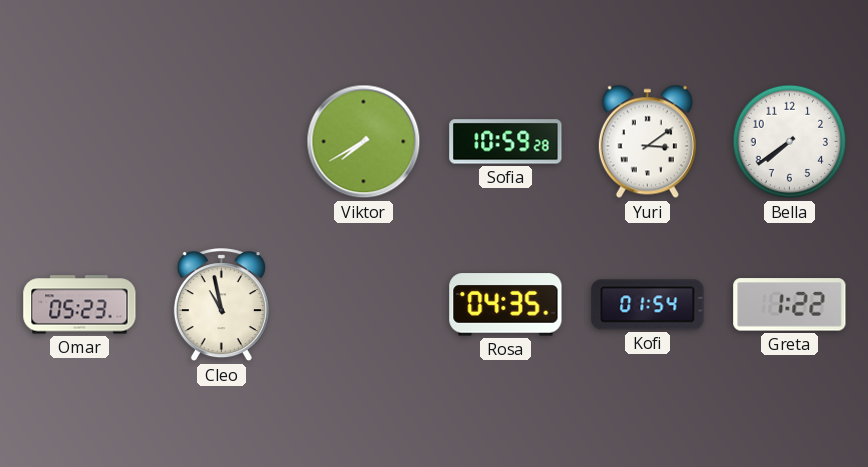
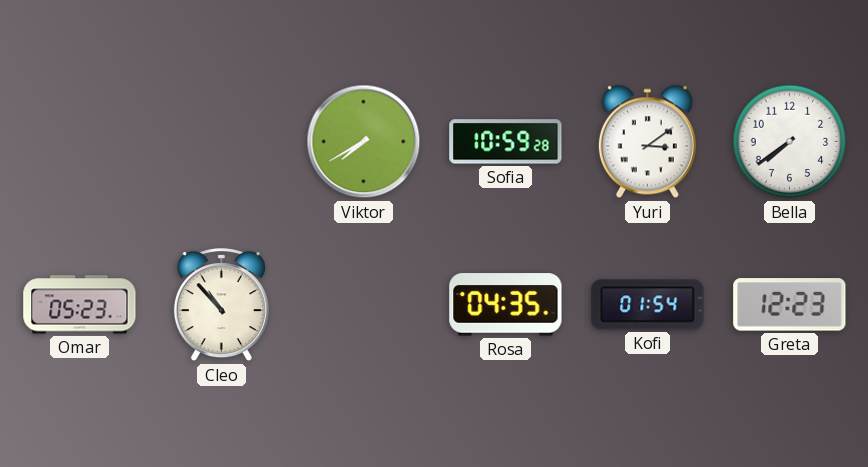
Cleo: 10:58 -> 10:53 (221, 305)
Greta: 1:22 -> 12:23 (790, 305)
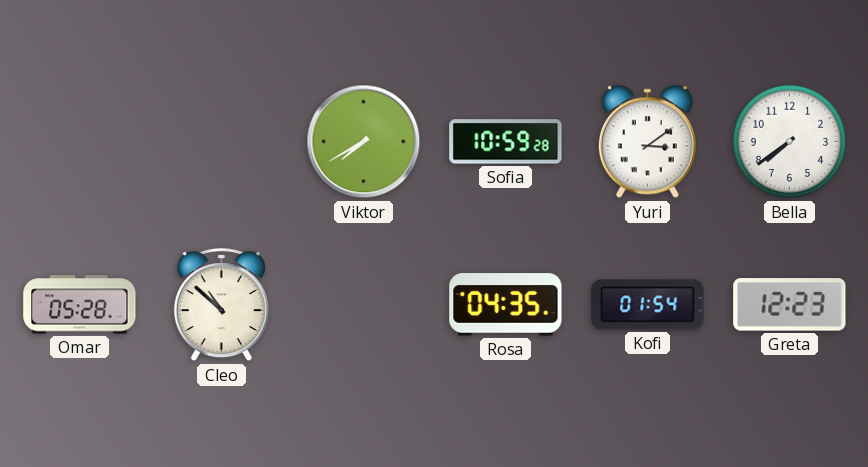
Omar: 05:23 -> 05:28 (80, 305)
Cleo: 10:53 -> 10:52 (221, 305)
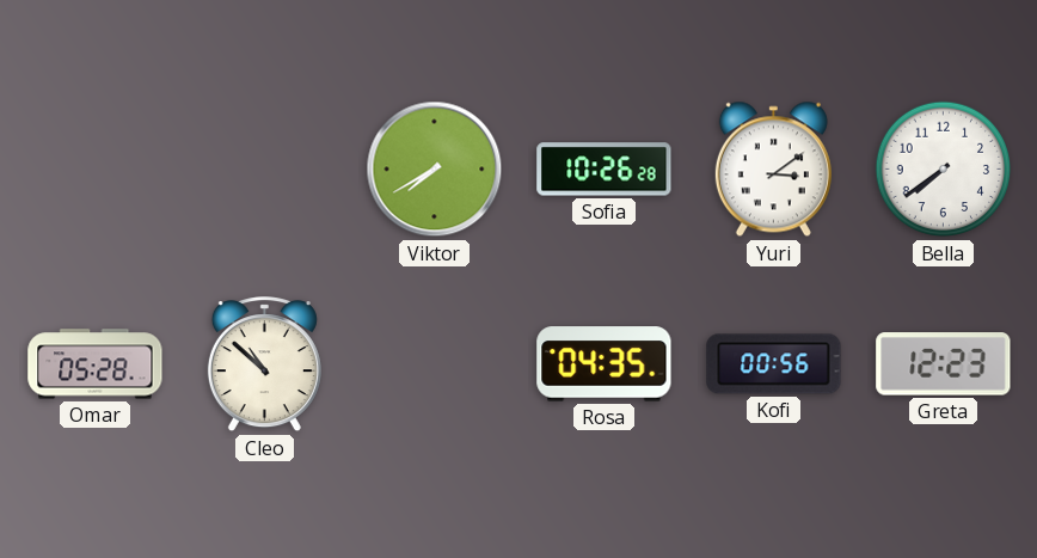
Sofia: 10:59 -> 10:26 (605, 170)
Kofi: 01:54 -> 00:56 (774, 364)
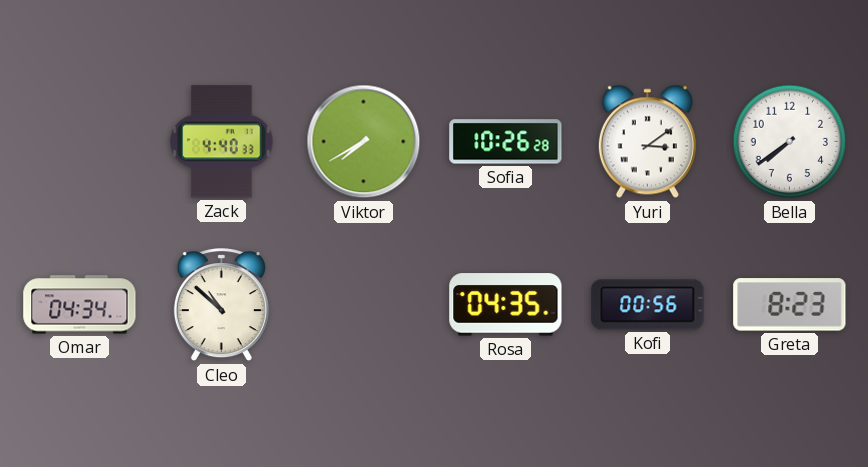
Zack: none -> 4:40 (222, 142)
Omar: 05:28 -> 04:34 (80, 305)
Greta: 12:23 -> 8:23 (790, 305)
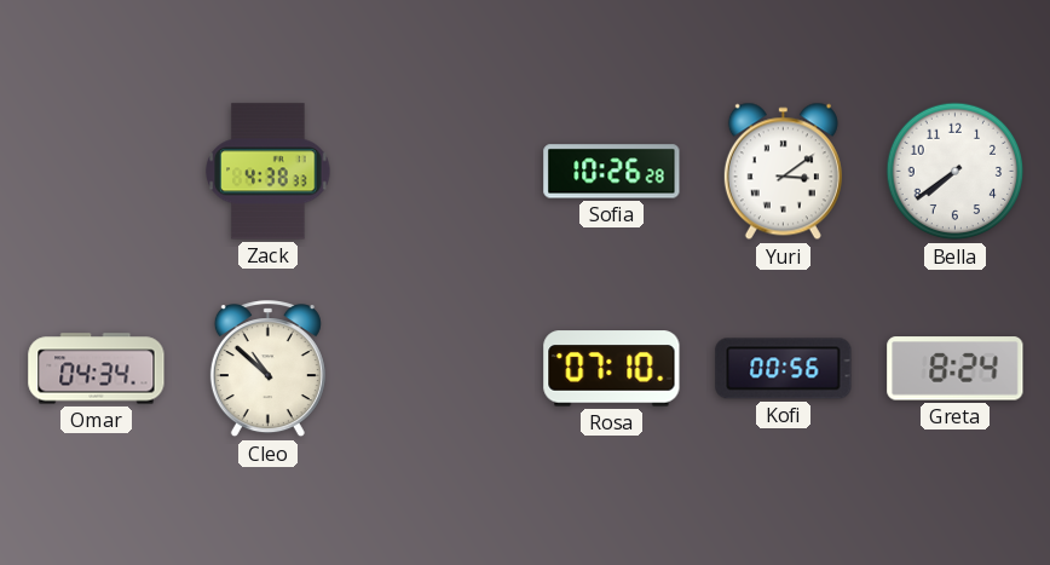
Zack: 4:40 -> 4:38 (269, 172)
Viktor: 7:40 -> none (364, 142)
Rosa: 04:35 -> 07:10 (612, 369)
Greta: 8:23 -> 8:24 (956, 369)
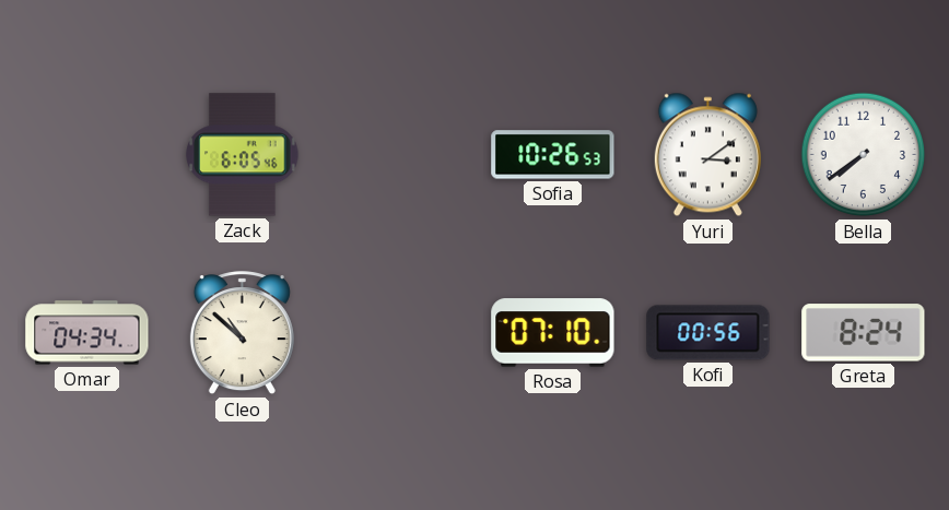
Zack: 4:38 -> 6:05 (243, 155)
Sofia: 10:26:28 -> 10:26:53 (553, 155)
